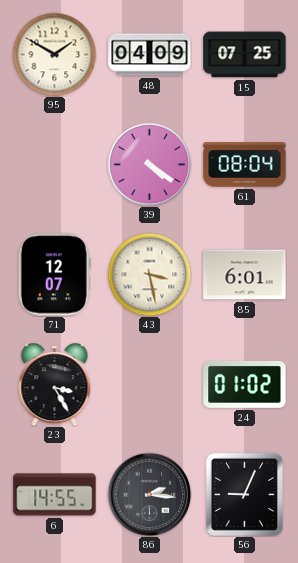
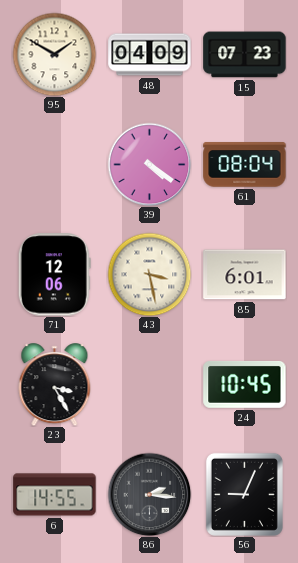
15: 07:25 -> 07:23 (245, 55)
71: 12:07 -> 12:06 (54, 275)
24: 01:02 -> 10:45 (245, 384)
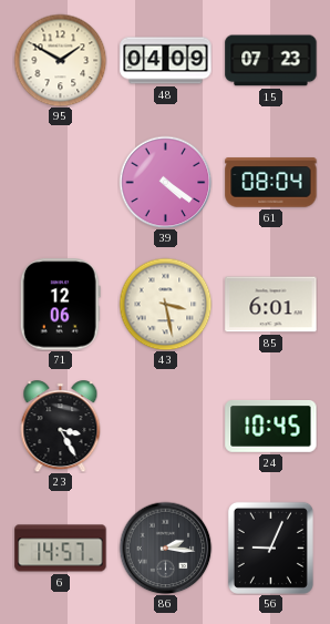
6: 14:55 -> 14:57 (61, 549)
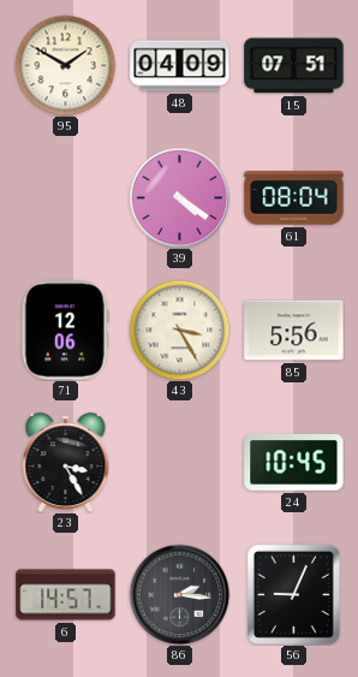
15: 07:23 -> 07:51 (294, 66)
43: 3:28 -> 3:25 (179, 329)
85: 6:01 -> 5:56 (294, 331)
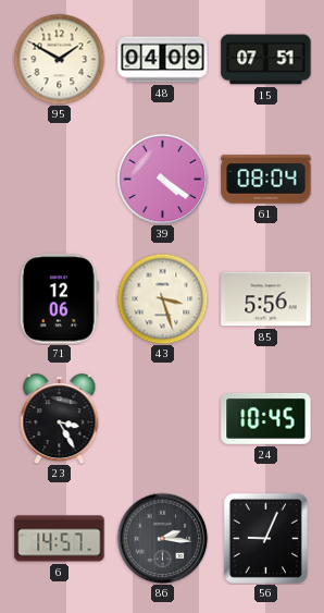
43: 3:25 -> 3:27 (162, 298)
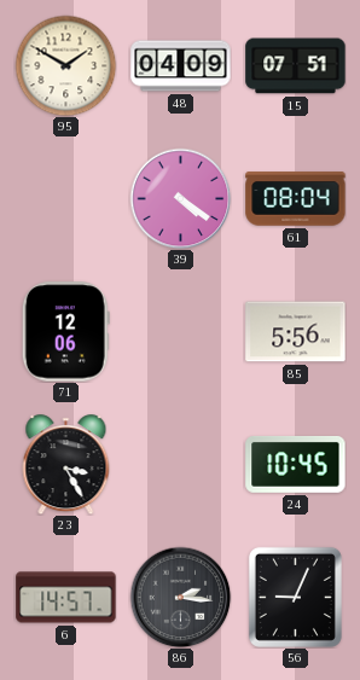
43: 3:27 -> none (162, 298)
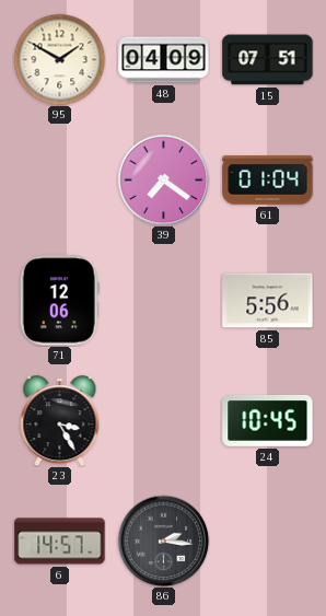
39: 4:21 -> 7:21 (163, 179)
61: 08:04 -> 01:04 (268, 181)
56: 9:04 -> none (295, 597)
